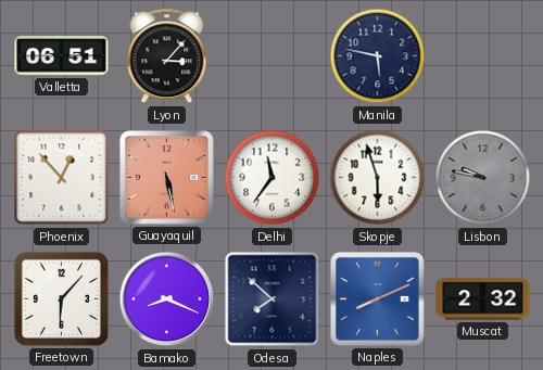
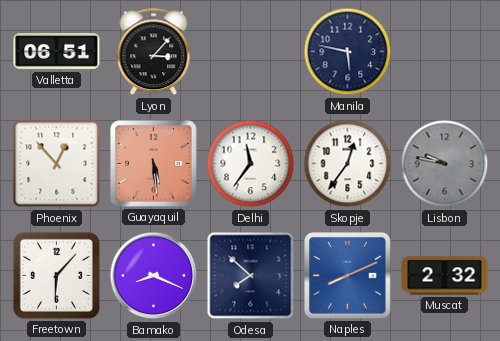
Guayaquil: 5:28 -> 5:29 (154, 164)
Skopje: 5:57 -> 12:36 (348, 164)
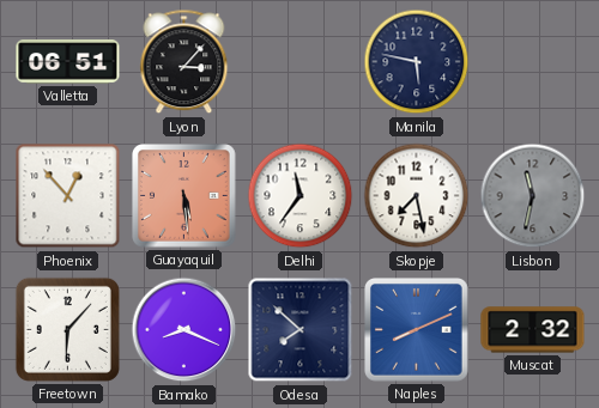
Skopje: 12:36 -> 7:28 (417, 196)
Lisbon: 9:47 -> 11:32 (533, 196)
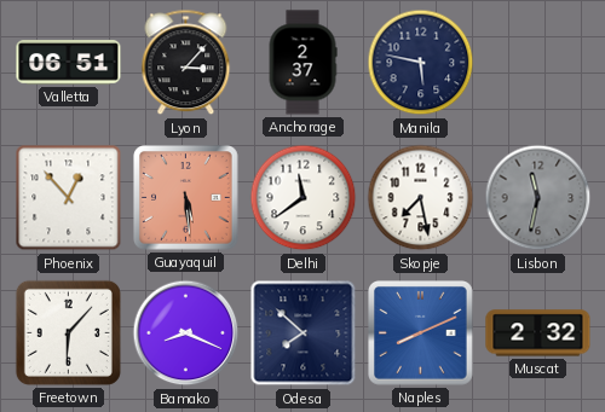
Anchorage: none -> 2:37 (302, 63)
Delhi: 11:36 -> 11:39 (304, 198)
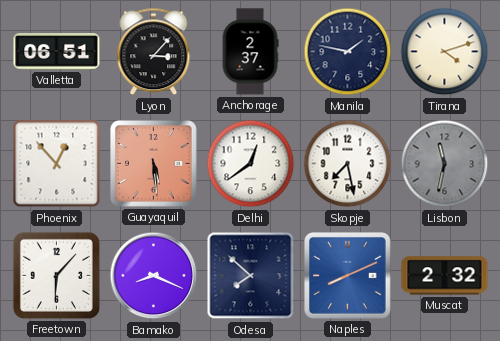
Manila: 5:47 -> 1:47 (348, 52)
Tirana: none -> 4:12 (445, 52)
Delhi: 11:39 -> 12:39 (251, 164)
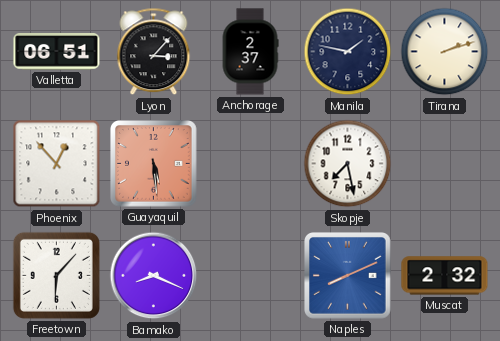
Tirana: 4:12 -> 2:12 (445, 52)
Delhi: 12:39 -> none (251, 164)
Lisbon: 11:32 -> none (445, 164)
Odesa: 7:52 -> none (251, 276)
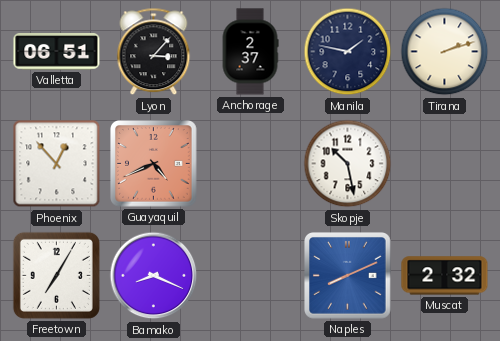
Guayaquil: 5:29 -> 4:41 (154, 164)
Skopje: 7:28 -> 10:28 (348, 164)
Freetown: 6:07 -> 7:05 (56, 275)
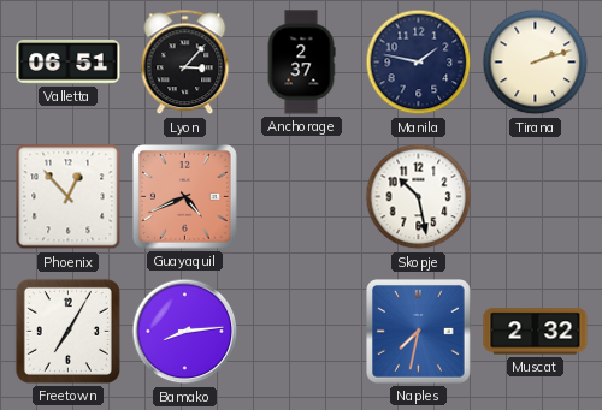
Bamako: 8:19 -> 8:14 (185, 332)
Naples: 8:11 -> 7:32 (419, 332)
